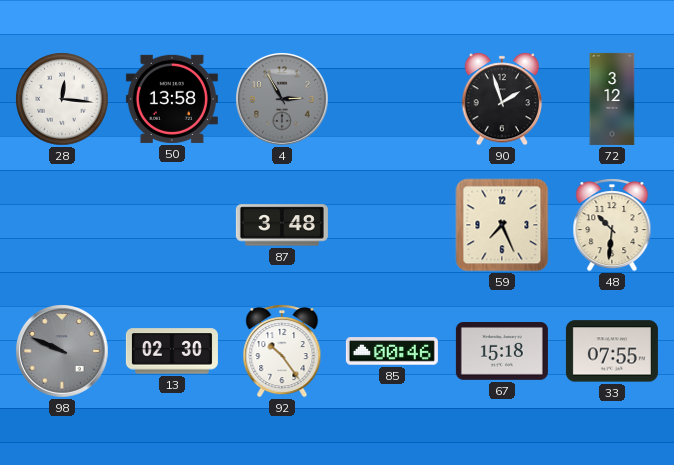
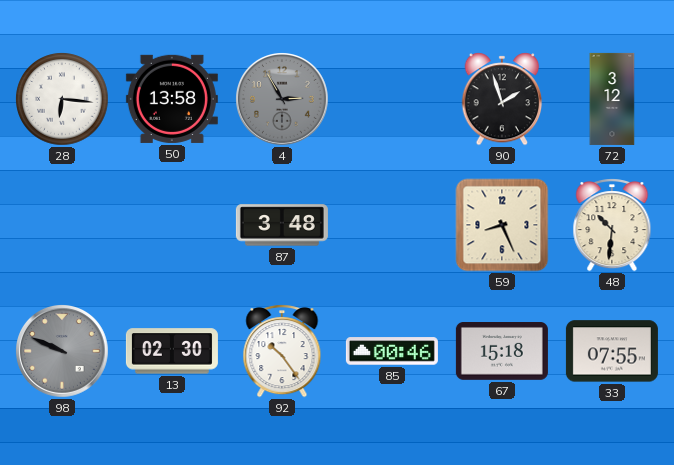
28: 12:16 -> 6:16 (62, 99)
59: 7:26 -> 8:26 (502, 225)
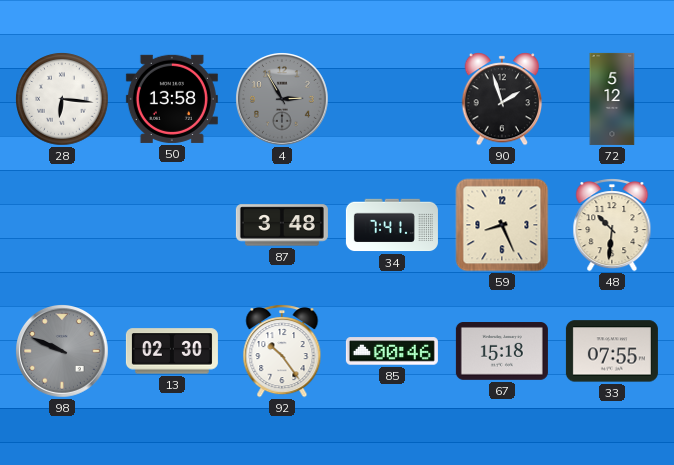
72: 3:12 -> 5:12 (612, 99)
34: none -> 7:41 (392, 225)
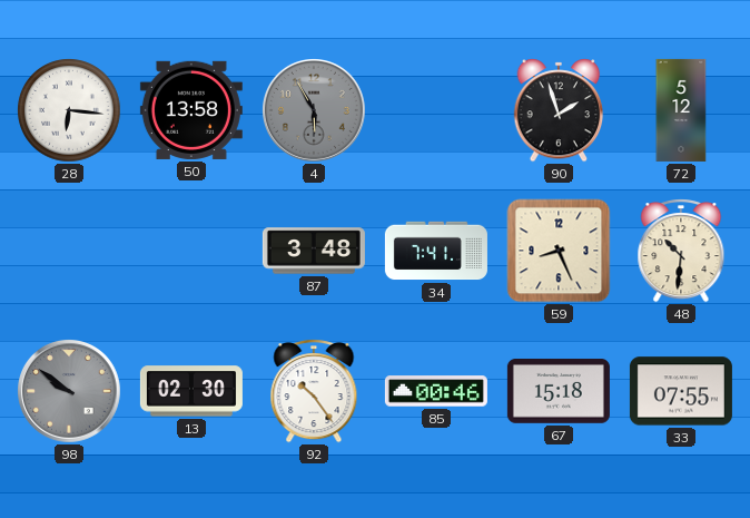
4: 2:55 -> 5:55 (315, 111)
98: 9:49 -> 9:51 (70, 392)
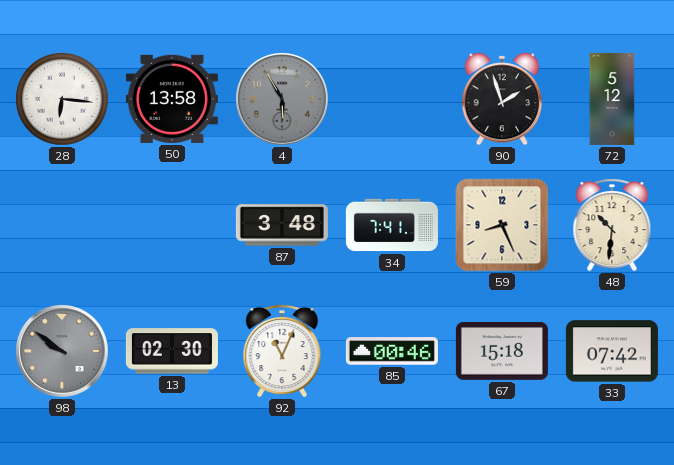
92: 10:24 -> 11:04 (282, 351)
33: 07:55 -> 07:42 (612, 351)
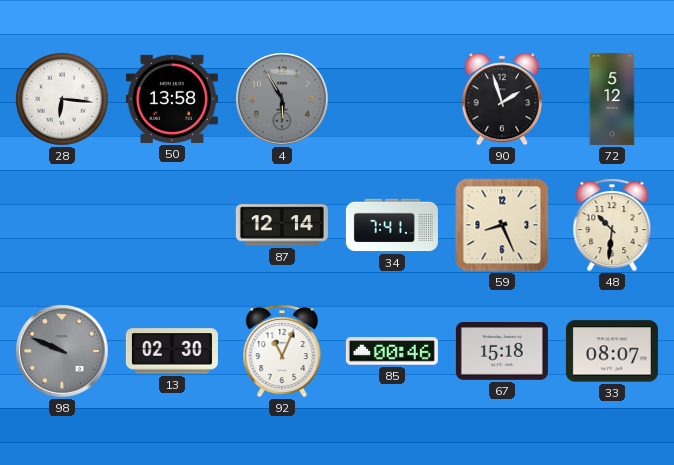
87: 3:48 -> 12:14 (282, 225)
98: 9:51 -> 9:49 (63, 352)
33: 07:42 -> 08:07 (612, 351)
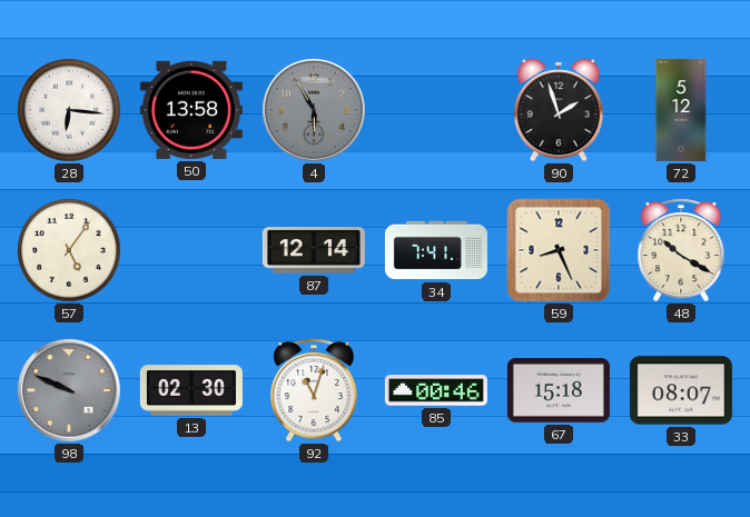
57: none -> 5:06 (69, 250)
48: 10:31 -> 10:20 (681, 250)
92: 11:04 -> 11:03 (314, 390)
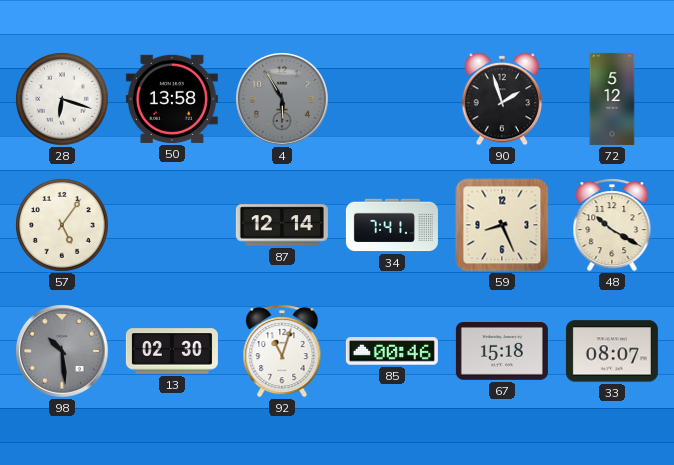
28: 6:16 -> 6:18 (62, 99)
98: 9:49 -> 10:29 (63, 352)
